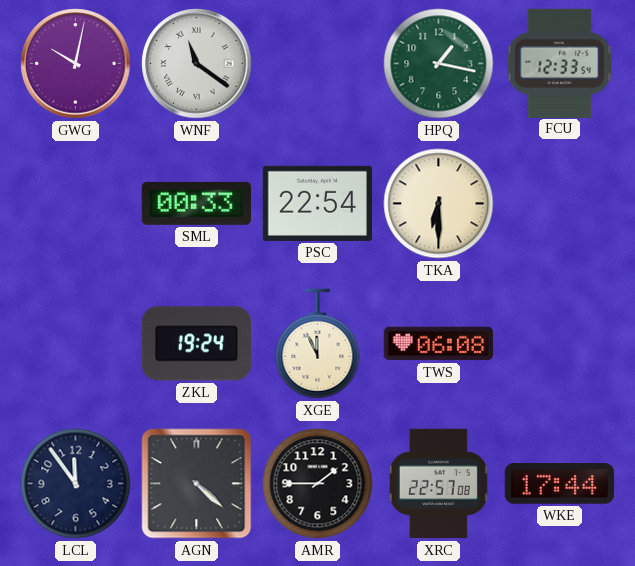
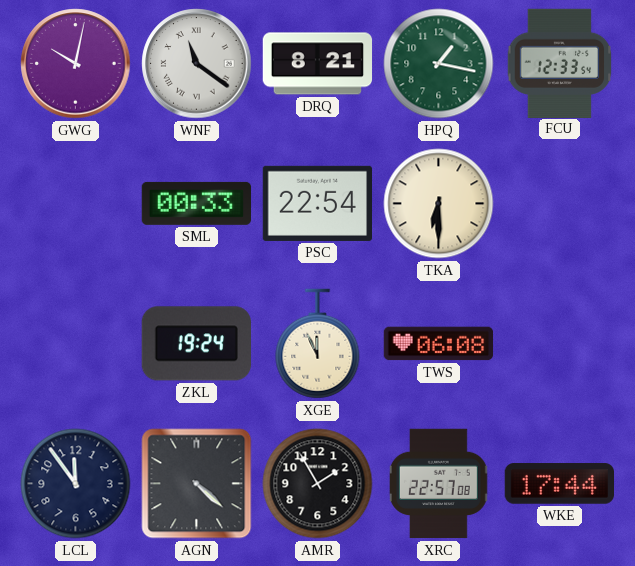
DRQ: none -> 8:21 (318, 64)
AMR: 1:45 -> 1:55 (318, 484)
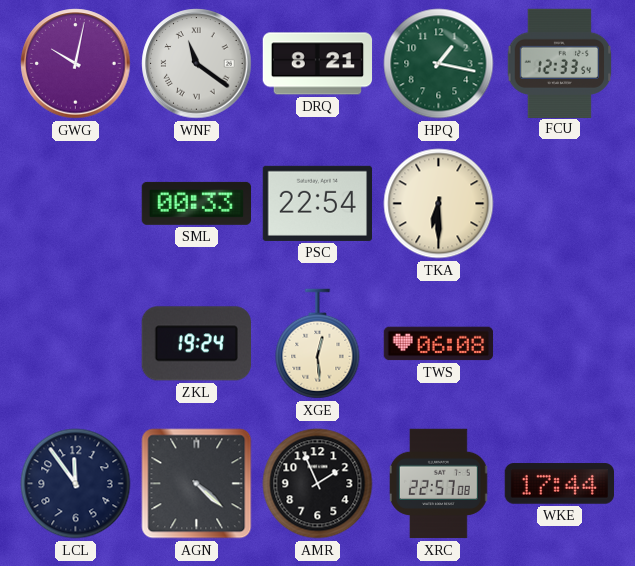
XGE: 11:56 -> 12:29 (318, 344)
AMR: 1:55 -> 1:56 (318, 484)
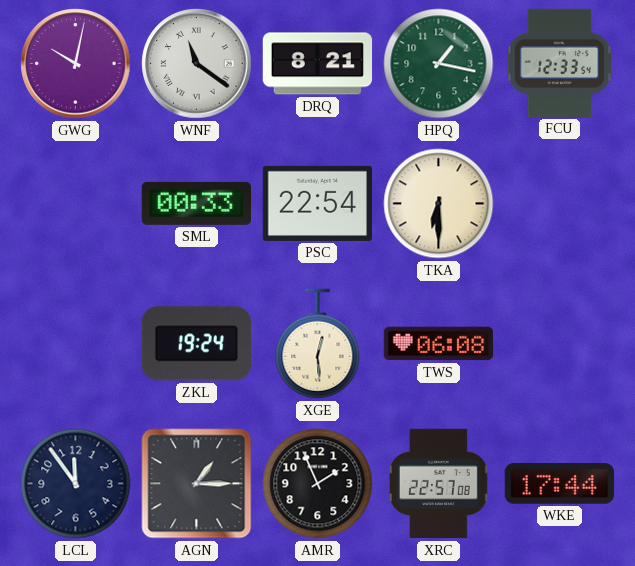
AGN: 4:22 -> 1:15 (197, 484)
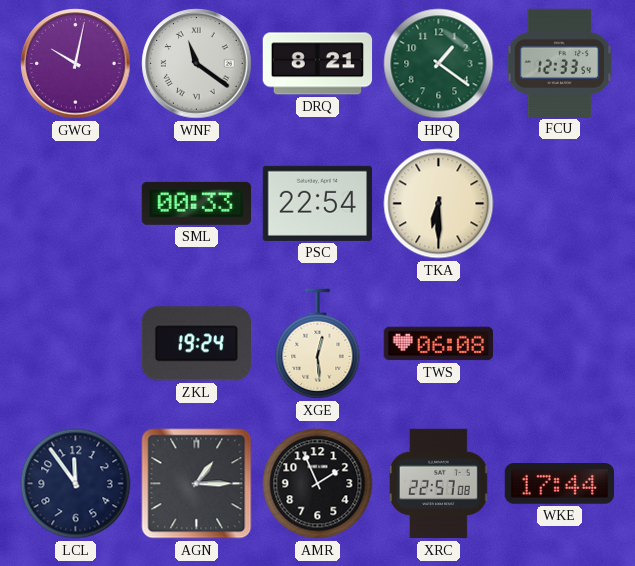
HPQ: 1:17 -> 1:21 (439, 64)
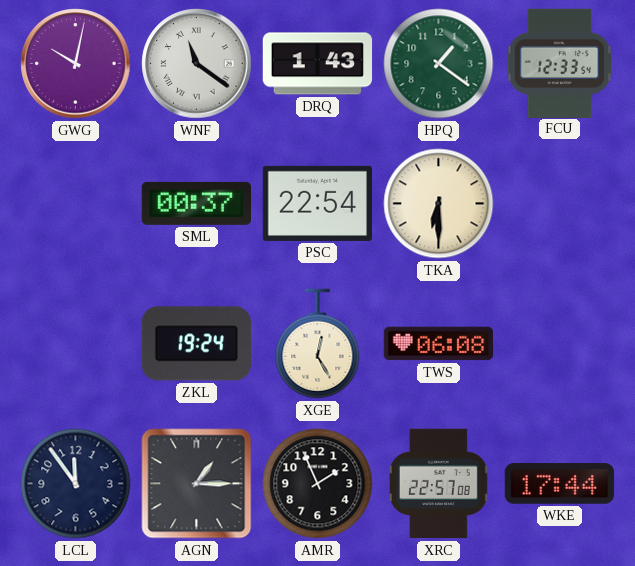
DRQ: 8:21 -> 1:43 (318, 64)
SML: 00:33 -> 00:37 (196, 203)
XGE: 12:29 -> 12:25 (318, 344)
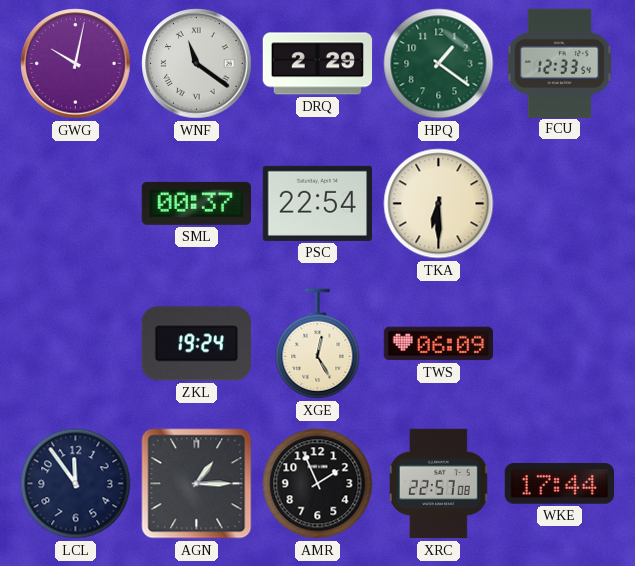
DRQ: 1:43 -> 2:29 (318, 64)
TWS: 06:08 -> 06:09 (439, 344)
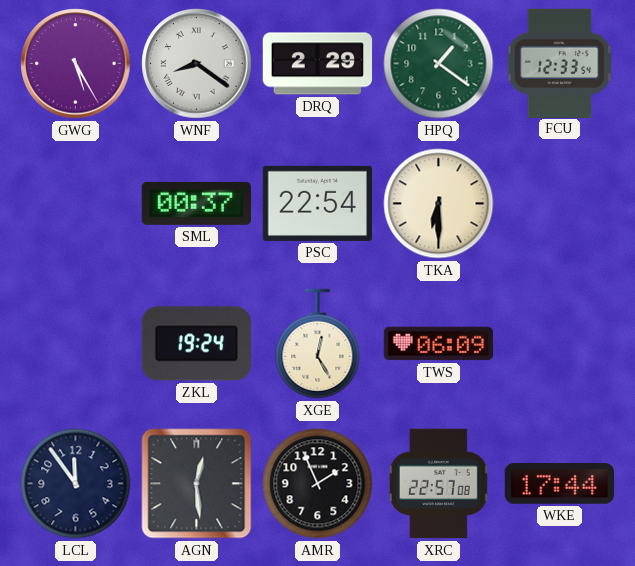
GWG: 10:02 -> 5:25 (76, 64)
WNF: 11:21 -> 8:21 (197, 64)
AGN: 1:15 -> 12:29 (197, 484)
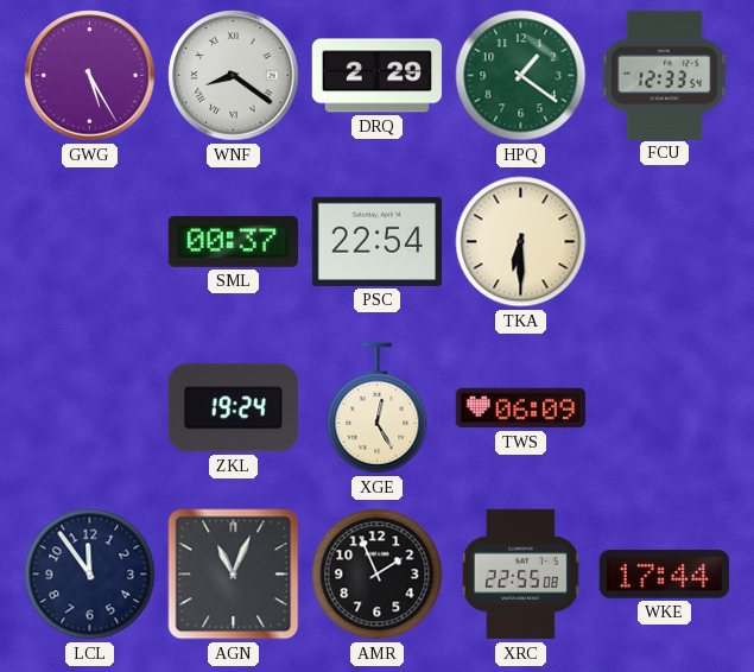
AGN: 12:29 -> 11:04 (234, 575)
XRC: 22:57 -> 22:55 (520, 575)
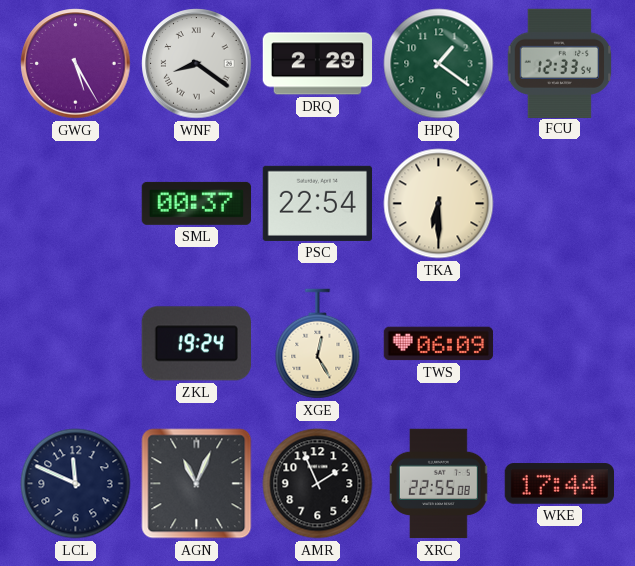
LCL: 11:54 -> 11:49 (76, 484)
